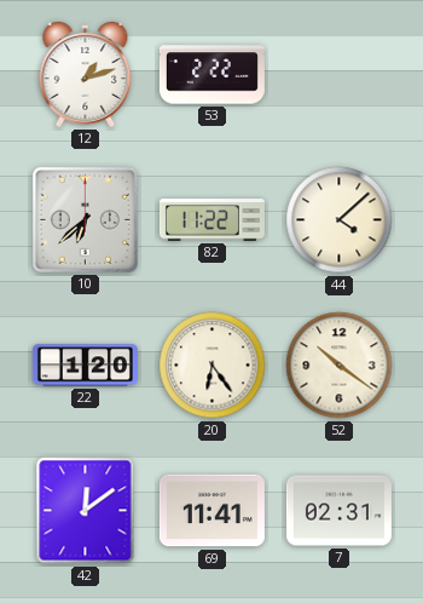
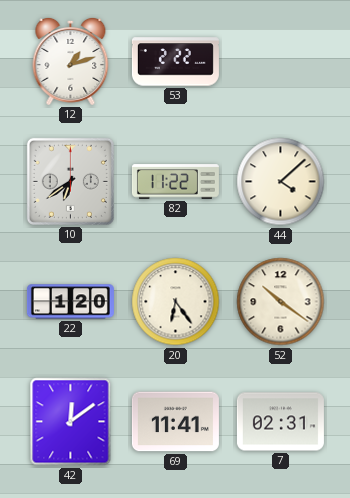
10: 6:38 -> 6:39 (70, 181)
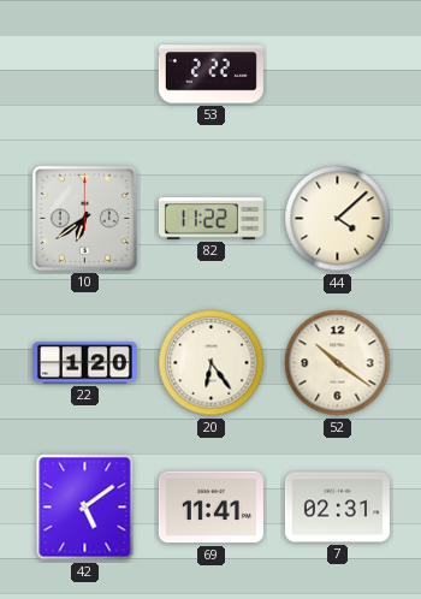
12: 1:12 -> none (71, 61)
42: 12:09 -> 5:09 (85, 508)
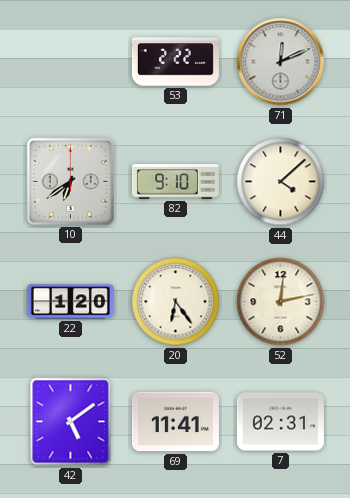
71: none -> 12:11 (281, 62)
82: 11:22 -> 9:10 (175, 182)
52: 10:21 -> 12:13 (281, 302)
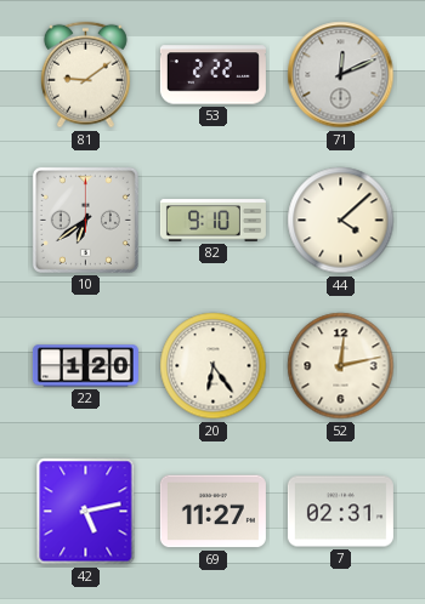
81: none -> 9:09 (85, 75)
42: 5:09 -> 5:13 (86, 512)
69: 11:41 -> 11:27 (212, 512)
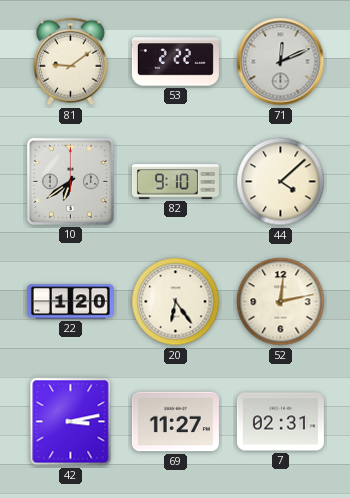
42: 5:13 -> 3:13 (71, 422)
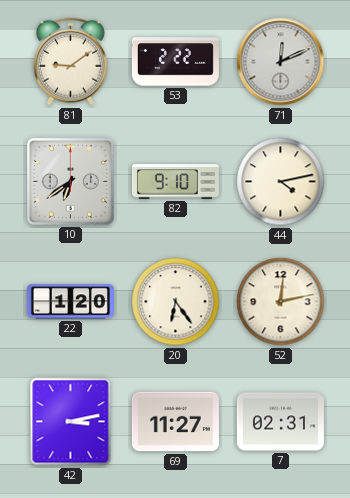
44: 4:08 -> 4:13 (281, 182)
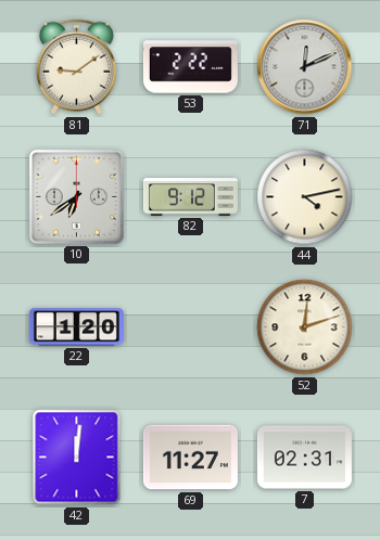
82: 9:10 -> 9:12 (190, 197)
20: 6:24 -> none (176, 302)
52: 12:13 -> 12:12 (305, 327)
42: 3:13 -> 12:01 (77, 458)
